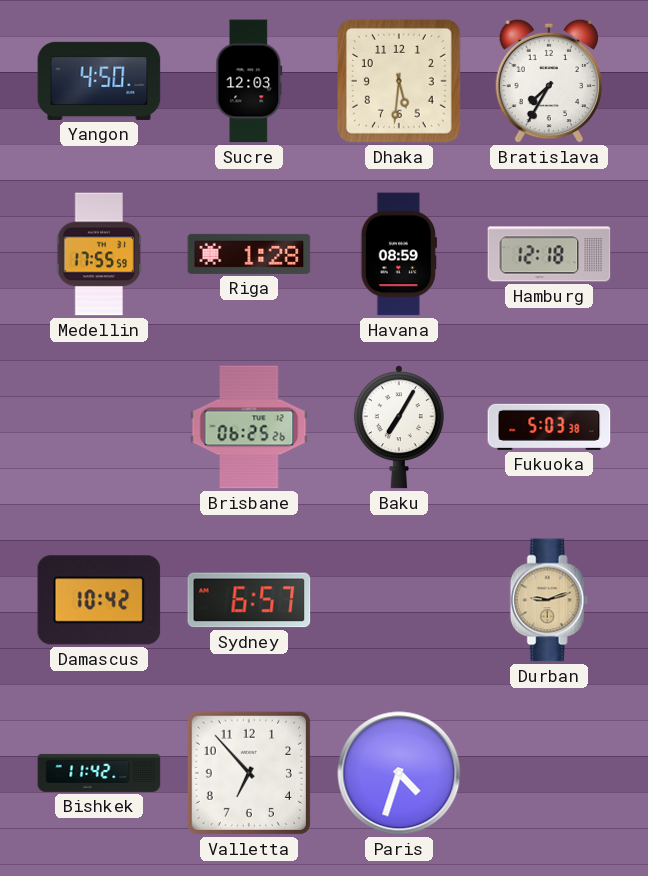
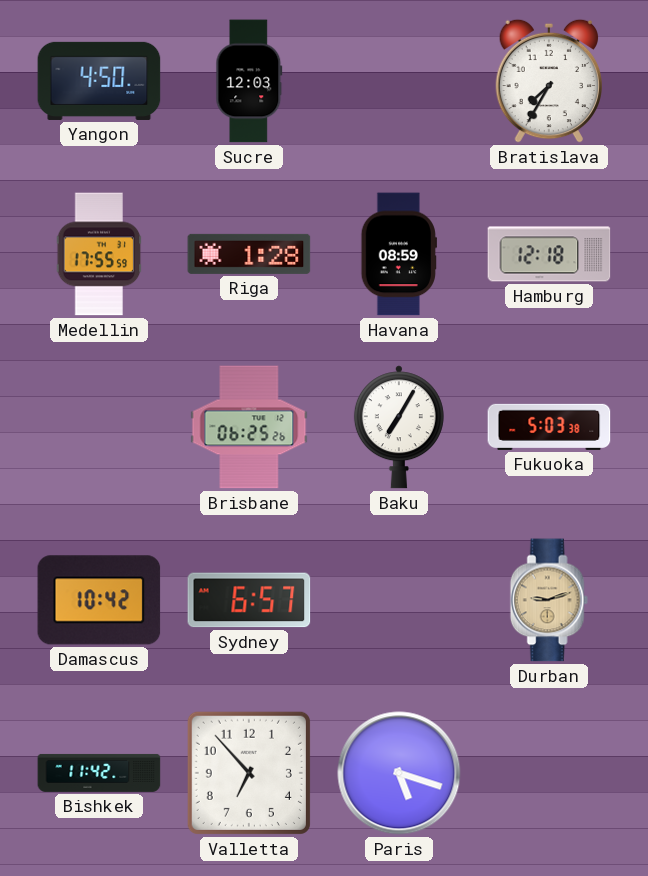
Dhaka: 5:31 -> none (399, 81)
Paris: 4:33 -> 5:18 (399, 773)
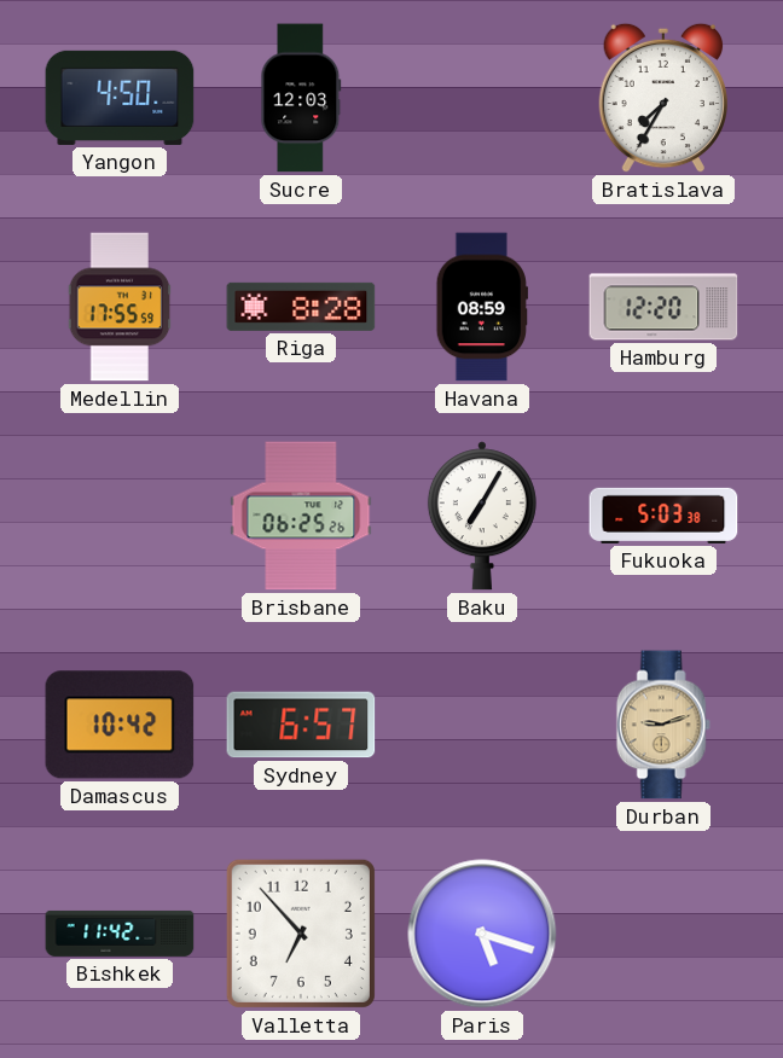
Riga: 1:28 -> 8:28 (301, 307)
Hamburg: 12:18 -> 12:20 (663, 307)
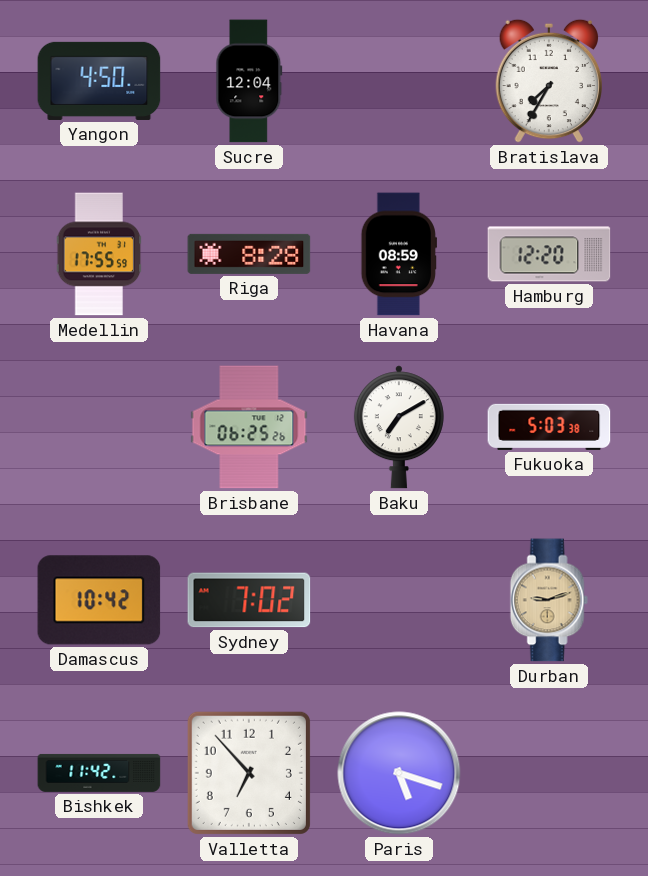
Sucre: 12:03 -> 12:04 (249, 81)
Baku: 7:05 -> 7:10 (399, 427)
Sydney: 6:57 -> 7:02 (249, 600)
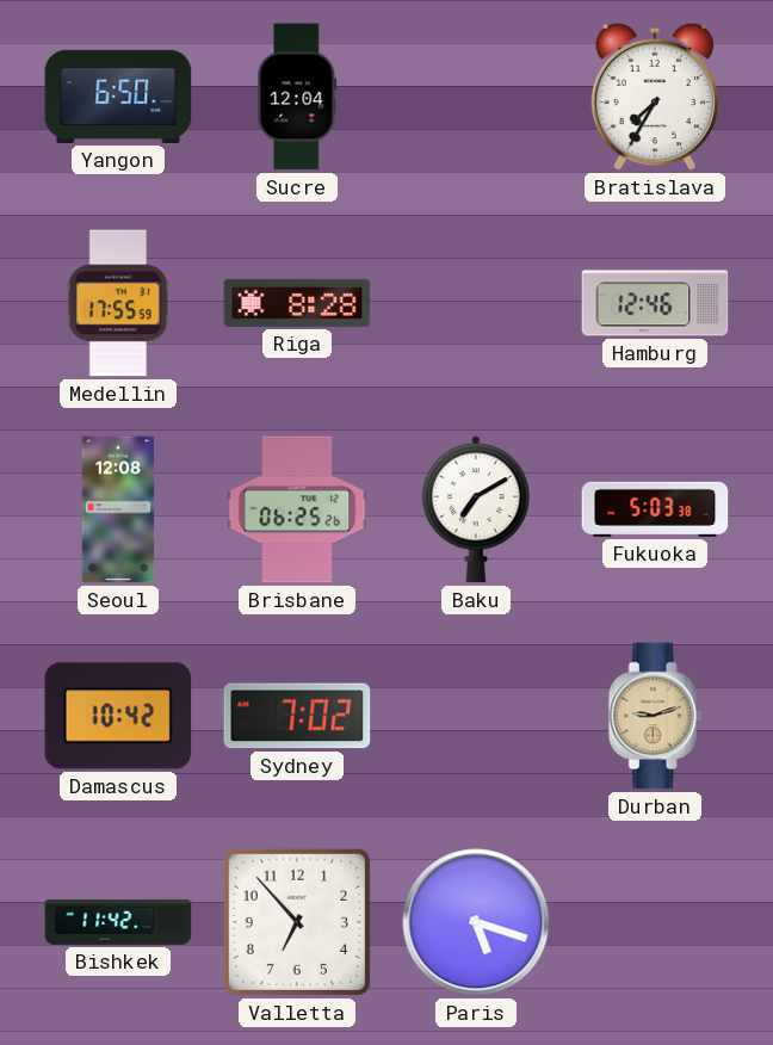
Yangon: 4:50 -> 6:50 (118, 97)
Havana: 08:59 -> none (399, 254)
Hamburg: 12:20 -> 12:46 (655, 303)
Seoul: none -> 12:08 (118, 509)
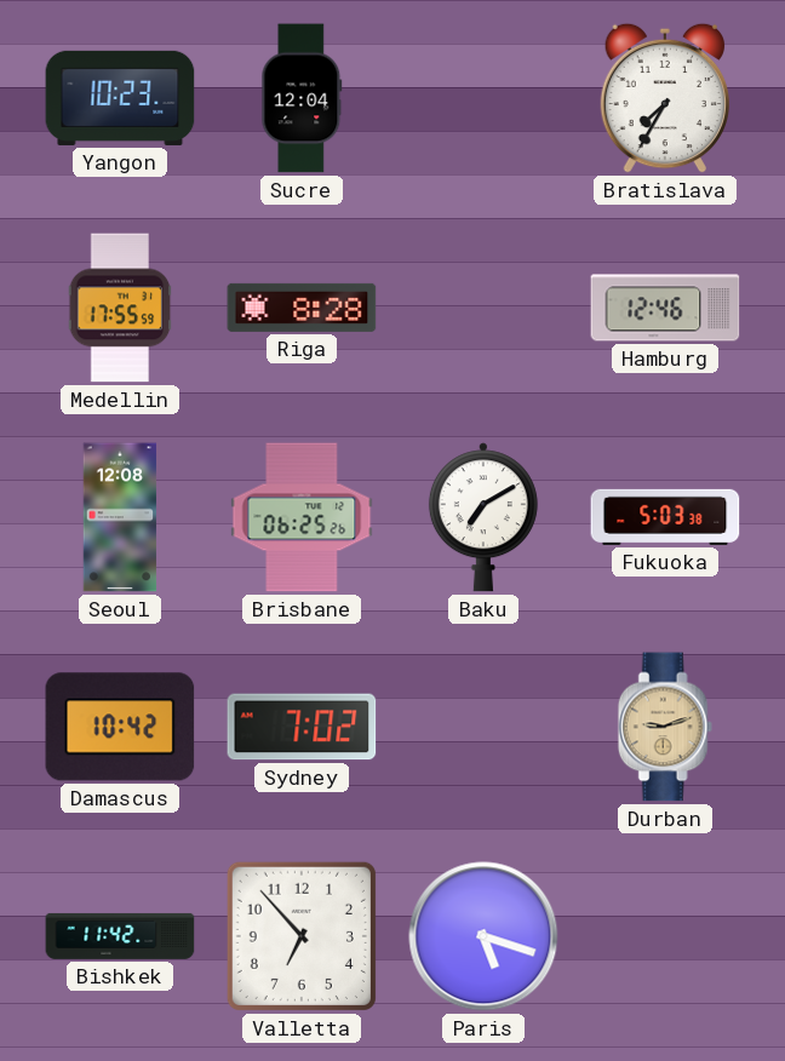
Yangon: 6:50 -> 10:23 (120, 98)
